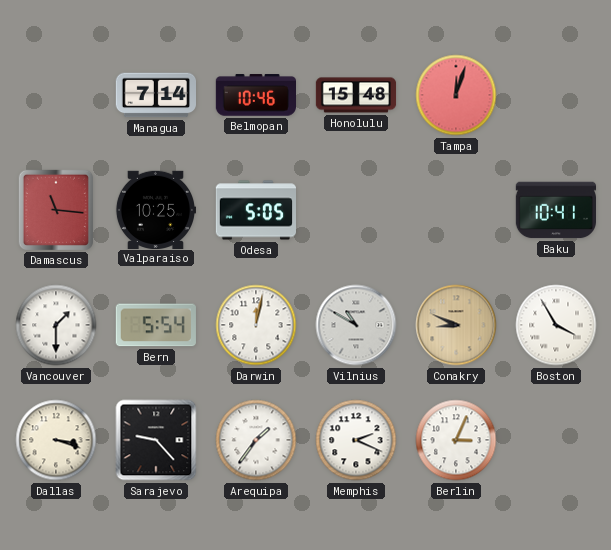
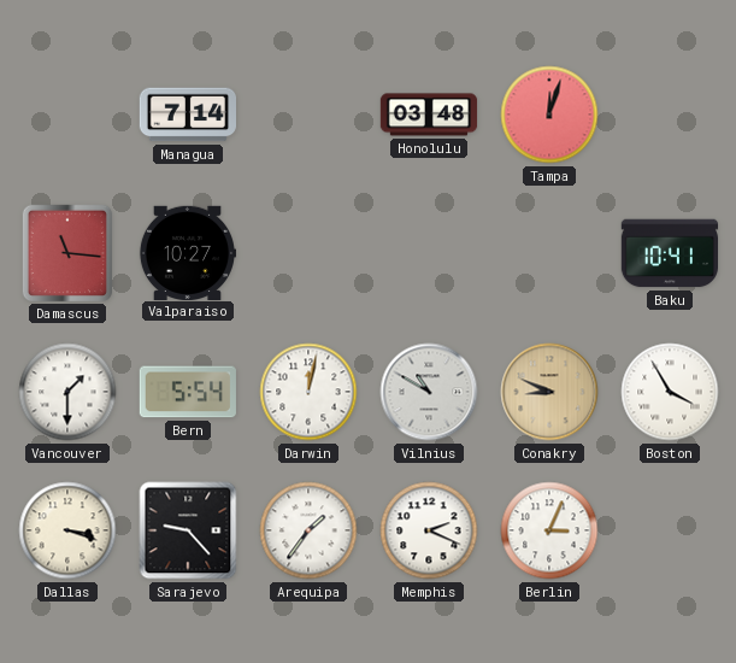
Belmopan: 10:46 -> none (255, 95)
Honolulu: 15:48 -> 03:48 (429, 115)
Valparaiso: 10:25 -> 10:27 (187, 252)
Odesa: 5:05 -> none (255, 210)
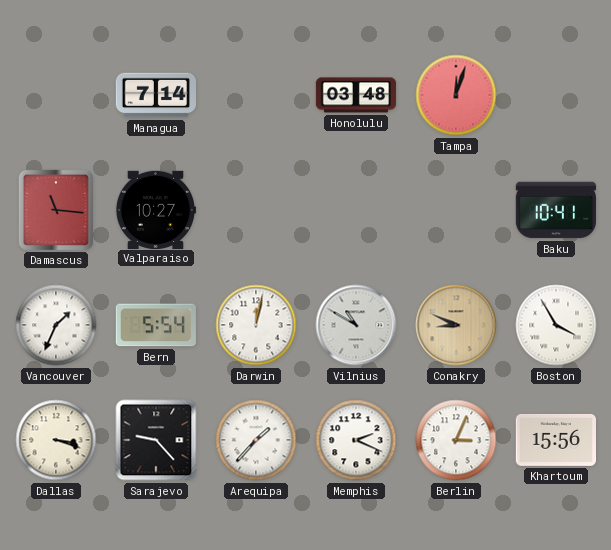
Vancouver: 1:30 -> 1:34 (56, 325)
Arequipa: 1:36 -> 1:37 (256, 440)
Khartoum: none -> 15:56 (555, 440)
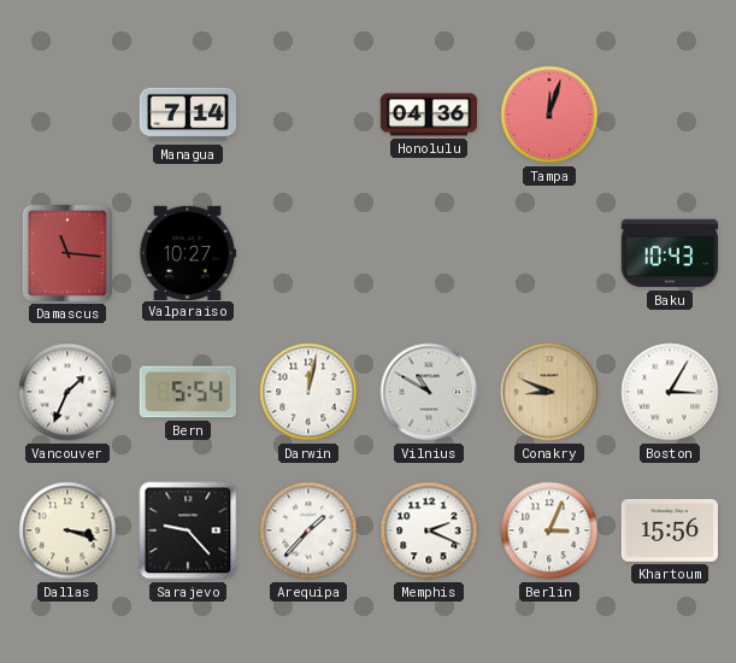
Honolulu: 03:48 -> 04:36 (429, 115)
Baku: 10:41 -> 10:43 (669, 253)
Boston: 3:55 -> 3:05 (670, 392)
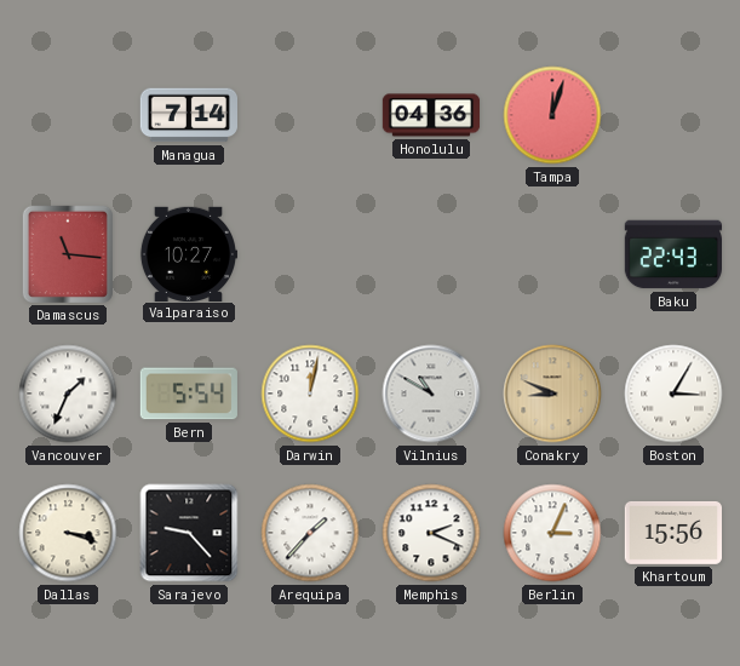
Baku: 10:43 -> 22:43 (672, 254)
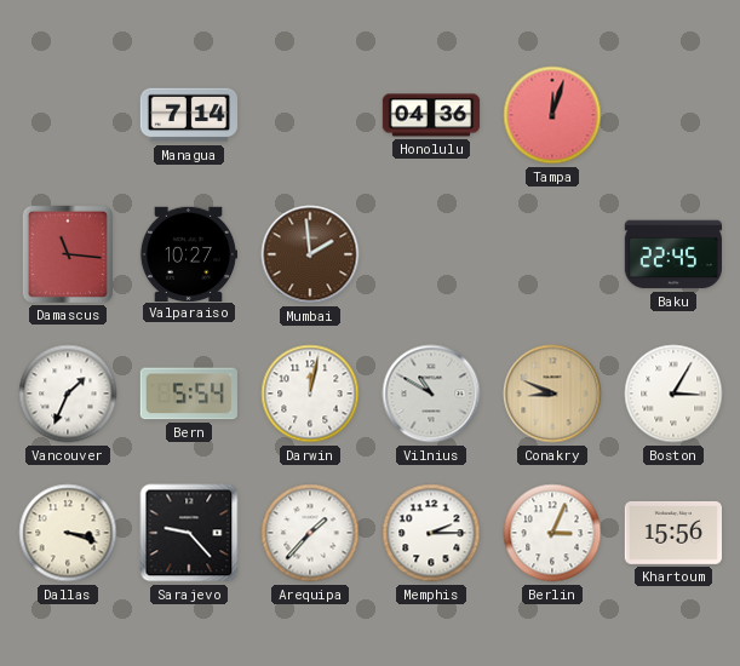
Mumbai: none -> 1:59 (310, 254)
Baku: 22:43 -> 22:45 (672, 254)
Memphis: 2:19 -> 2:15 (431, 533)
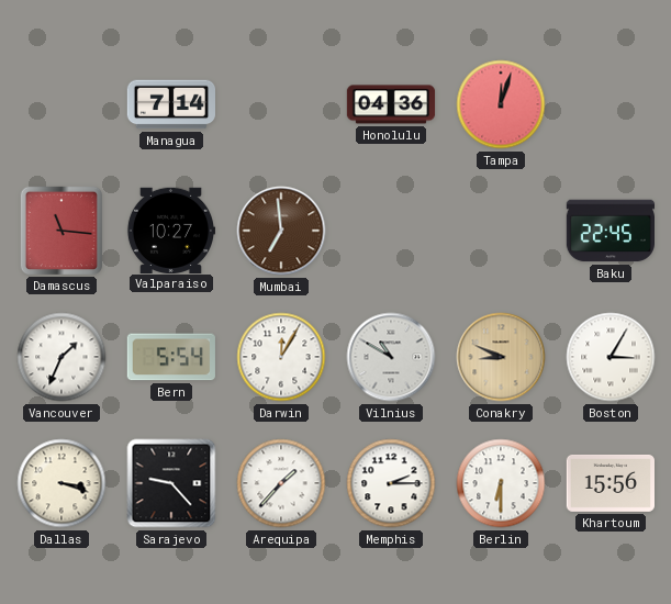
Mumbai: 1:59 -> 6:59 (281, 231)
Darwin: 12:02 -> 12:05 (281, 357)
Berlin: 3:04 -> 6:30 (501, 483)
